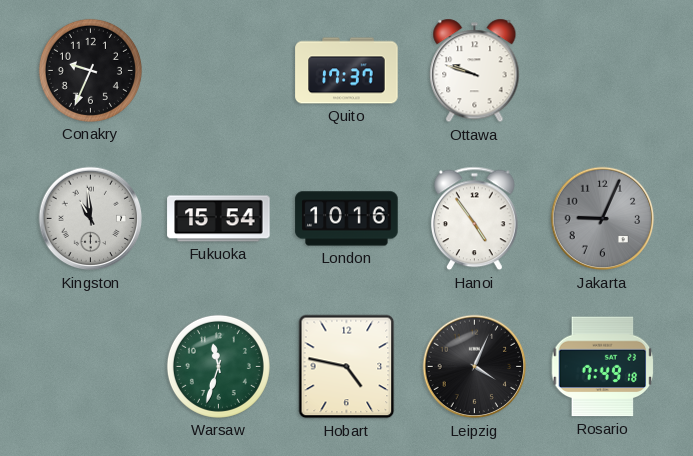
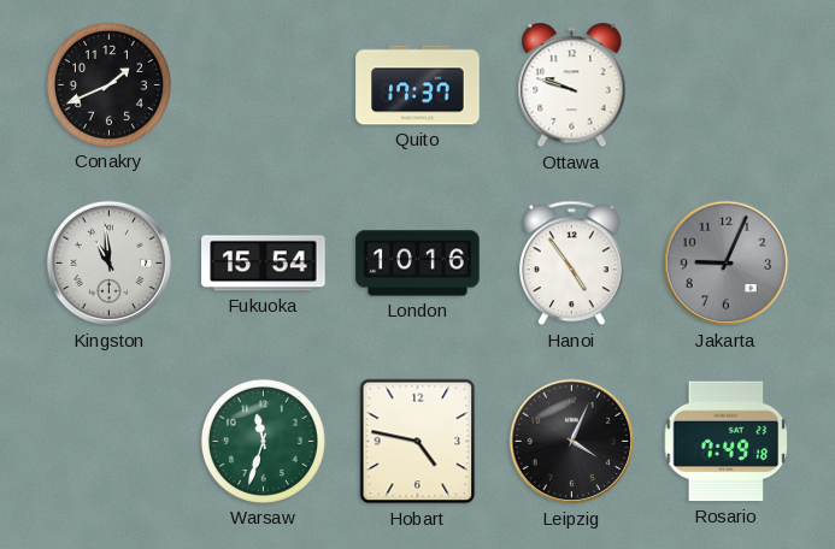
Conakry: 9:34 -> 1:41 (108, 84)
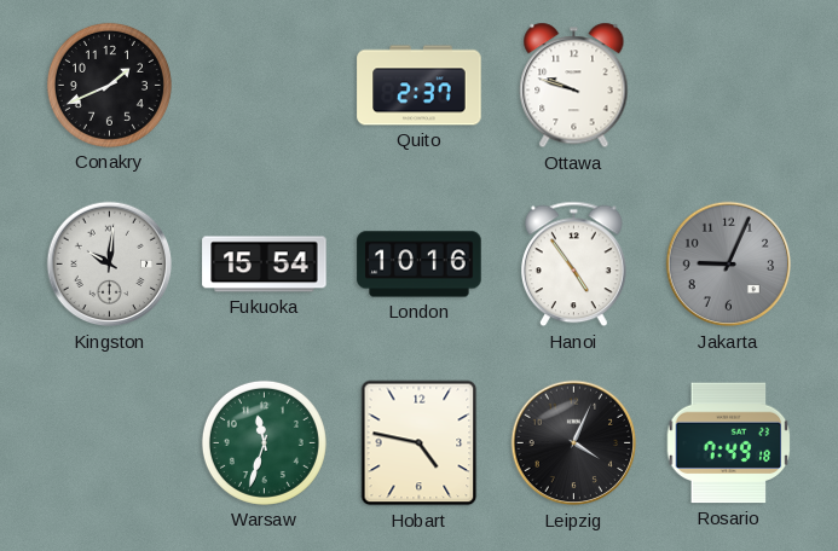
Quito: 17:37 -> 2:37 (420, 86)
Kingston: 10:59 -> 10:01 (110, 265)
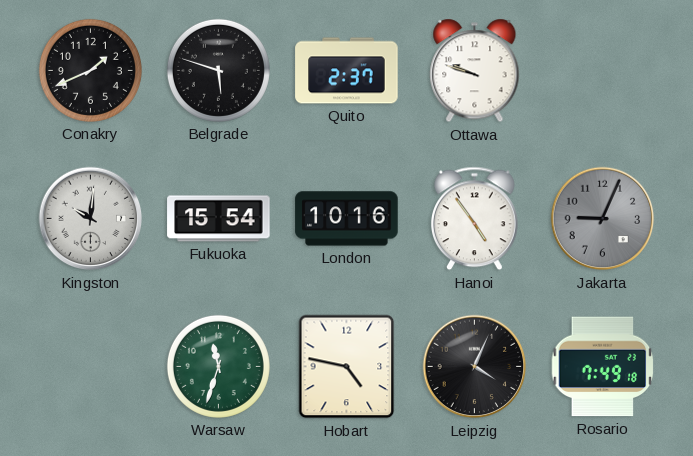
Belgrade: none -> 5:48 (218, 70)
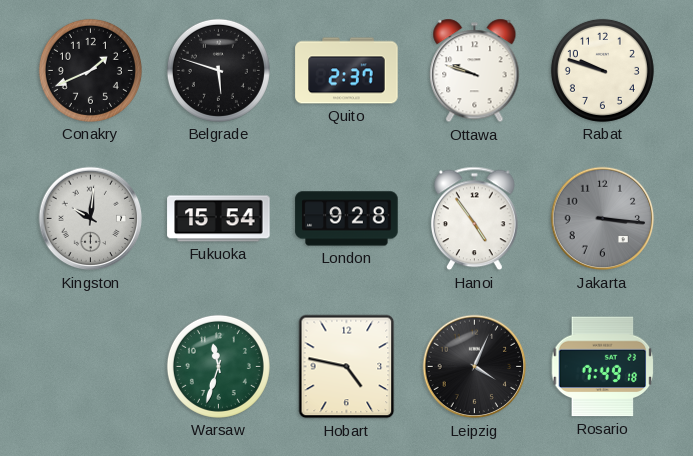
Rabat: none -> 9:48 (602, 70)
London: 10:16 -> 9:28 (347, 219)
Jakarta: 9:04 -> 3:16 (603, 219)
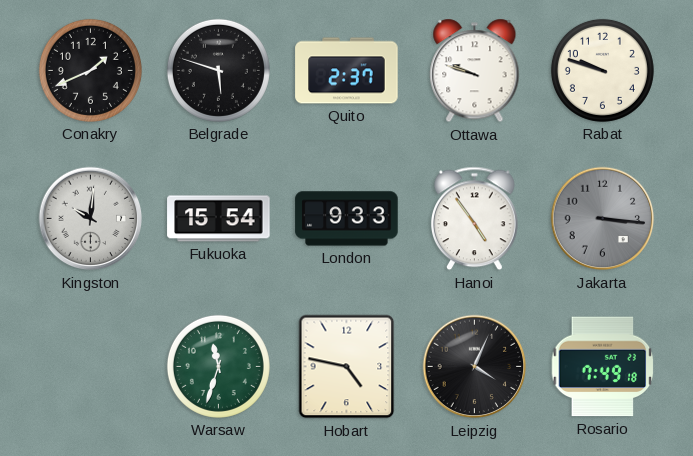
London: 9:28 -> 9:33 (347, 219)
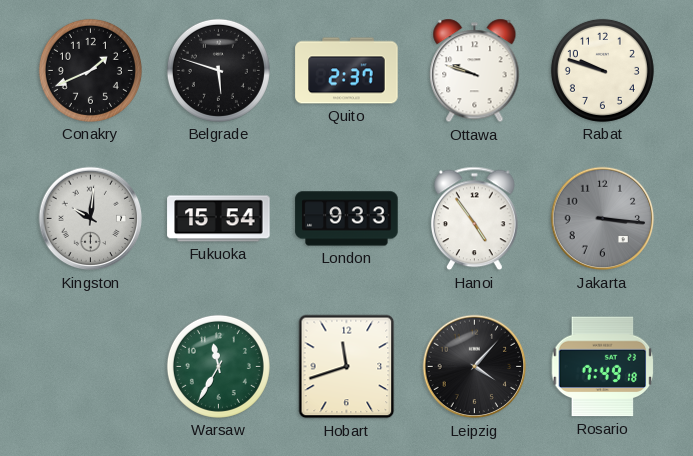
Warsaw: 11:33 -> 11:35 (218, 366)
Hobart: 4:47 -> 11:42 (347, 367)
Leipzig: 4:04 -> 4:07 (475, 367)
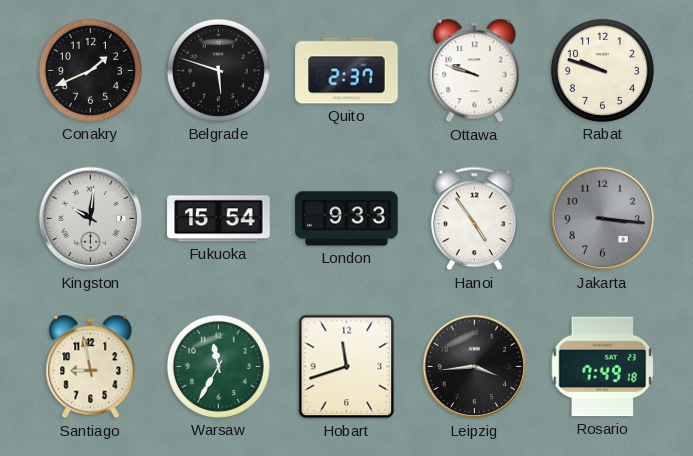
Santiago: none -> 8:58 (91, 367)
Leipzig: 4:07 -> 3:44 (475, 367)
